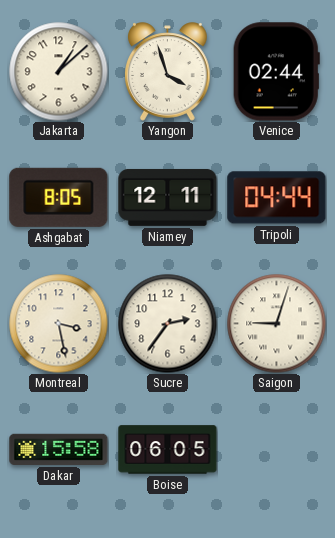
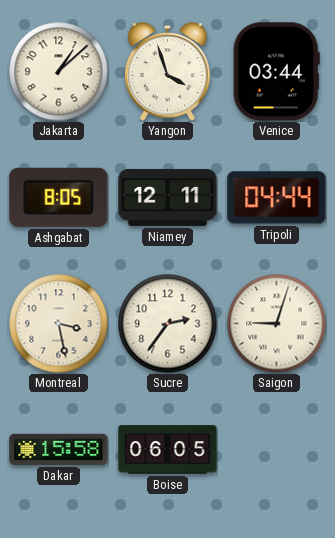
Venice: 02:44 -> 03:44 (276, 72)
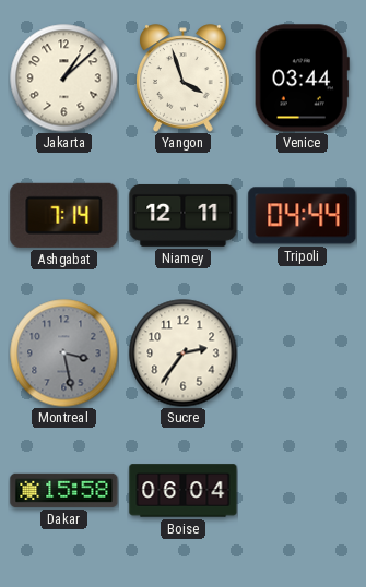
Ashgabat: 8:05 -> 7:14 (64, 215)
Montreal dial: cream -> grey (64, 354)
Saigon: 9:03 -> none (277, 324)
Boise: 06:05 -> 06:04 (184, 491)
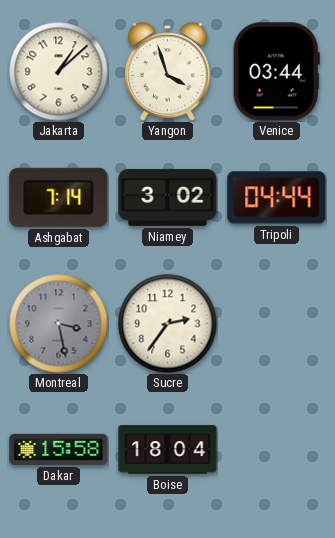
Niamey: 12:11 -> 3:02 (168, 197)
Boise: 06:04 -> 18:04 (168, 450)
